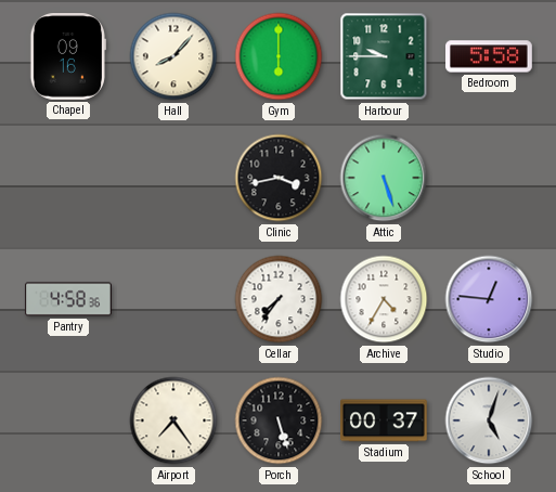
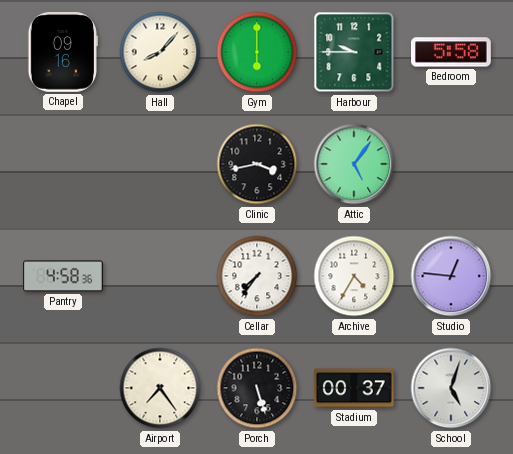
Attic: 5:27 -> 5:06 (354, 164)
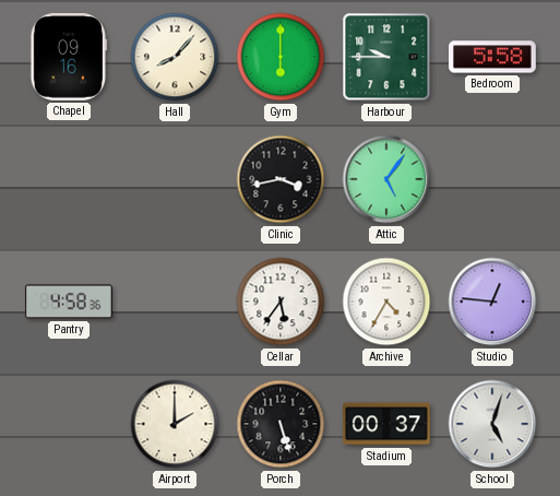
Cellar: 7:36 -> 5:36 (281, 302)
Airport: 7:24 -> 2:00 (175, 424)
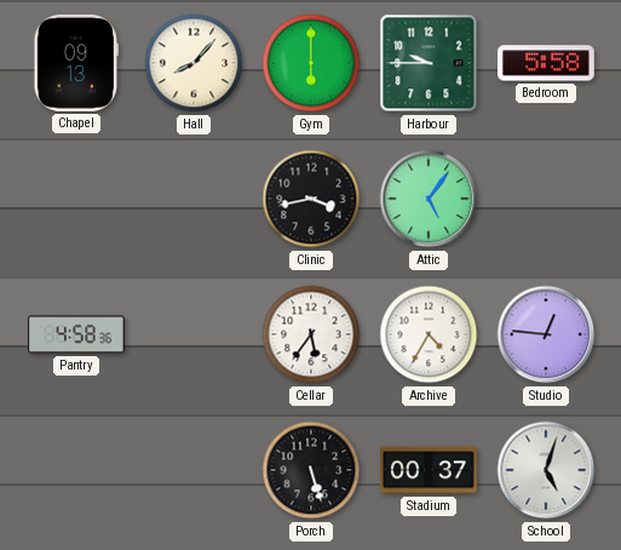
Chapel: 09:16 -> 09:13 (76, 64)
Airport: 2:00 -> none (175, 424)
